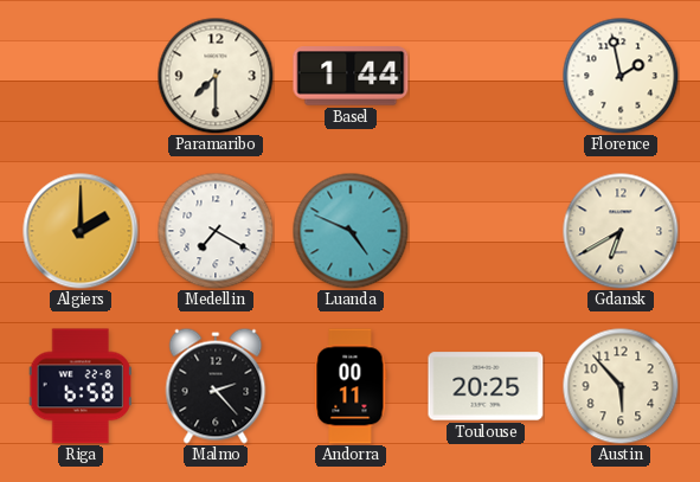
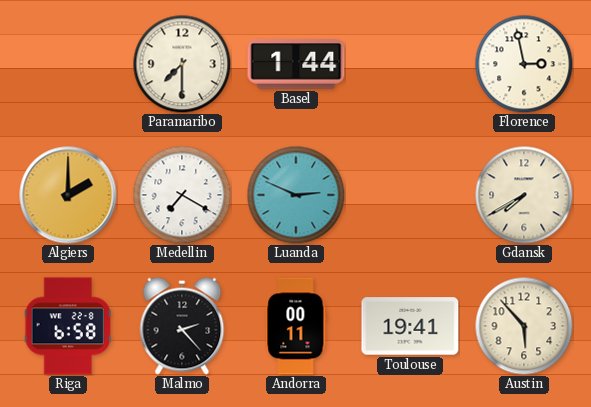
Florence: 1:58 -> 2:58 (524, 64)
Luanda: 4:49 -> 2:49 (296, 195)
Gdansk: 6:40 -> 7:40 (524, 195)
Toulouse: 20:25 -> 19:41 (410, 326)
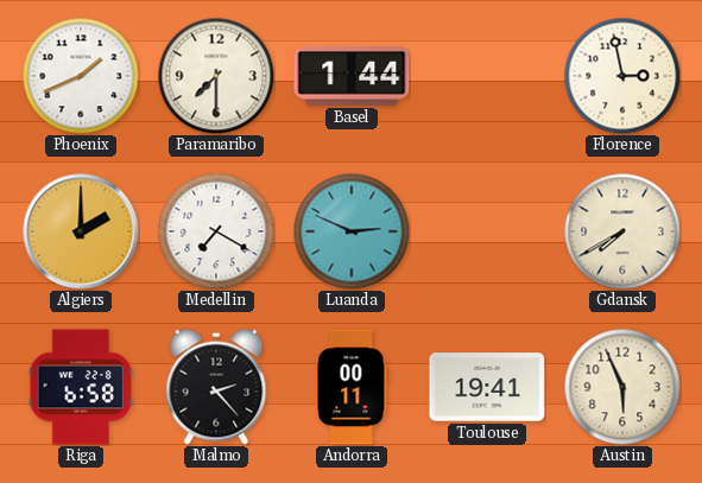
Phoenix: none -> 1:41 (81, 76)
Austin: 5:53 -> 5:56 (622, 387)
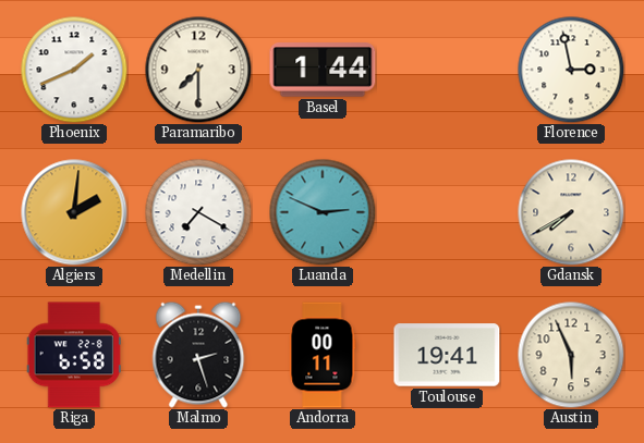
Algiers: 2:00 -> 2:01 (74, 212)
Malmo: 2:23 -> 2:27 (198, 355)
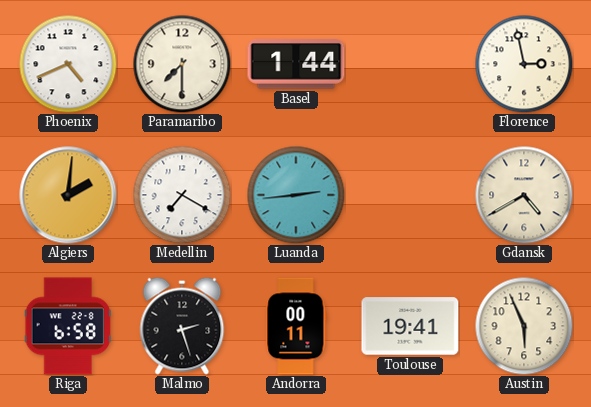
Phoenix: 1:41 -> 4:41 (68, 64)
Luanda: 2:49 -> 2:44 (296, 195)
Gdansk: 7:40 -> 4:40 (524, 195)
